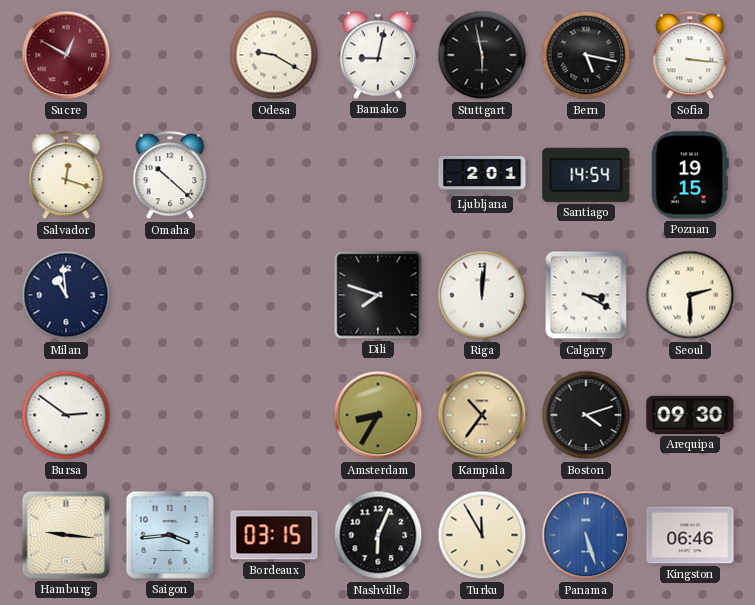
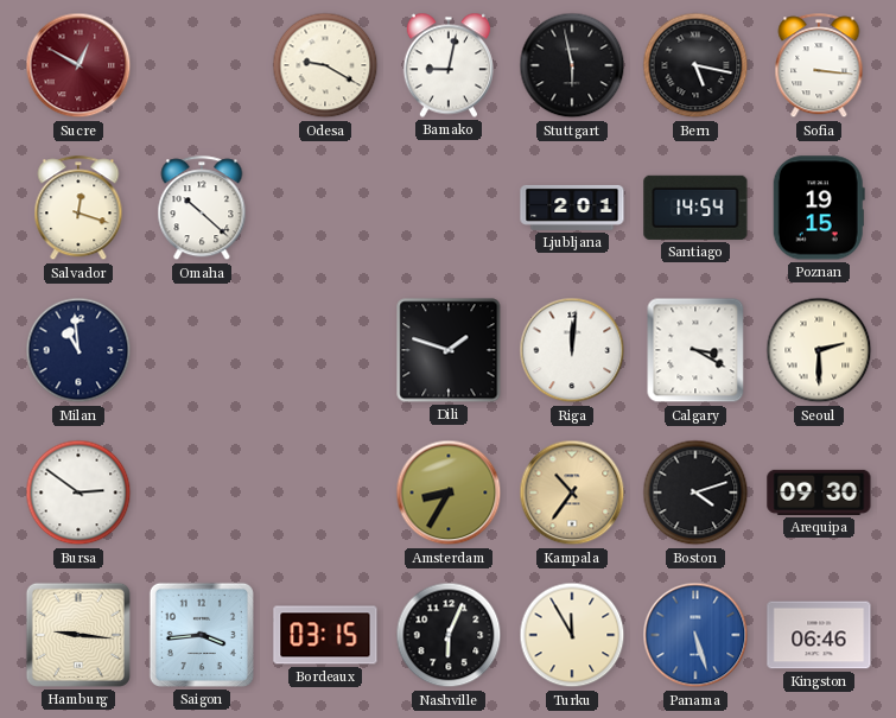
Dili: 7:48 -> 1:48 (449, 350)
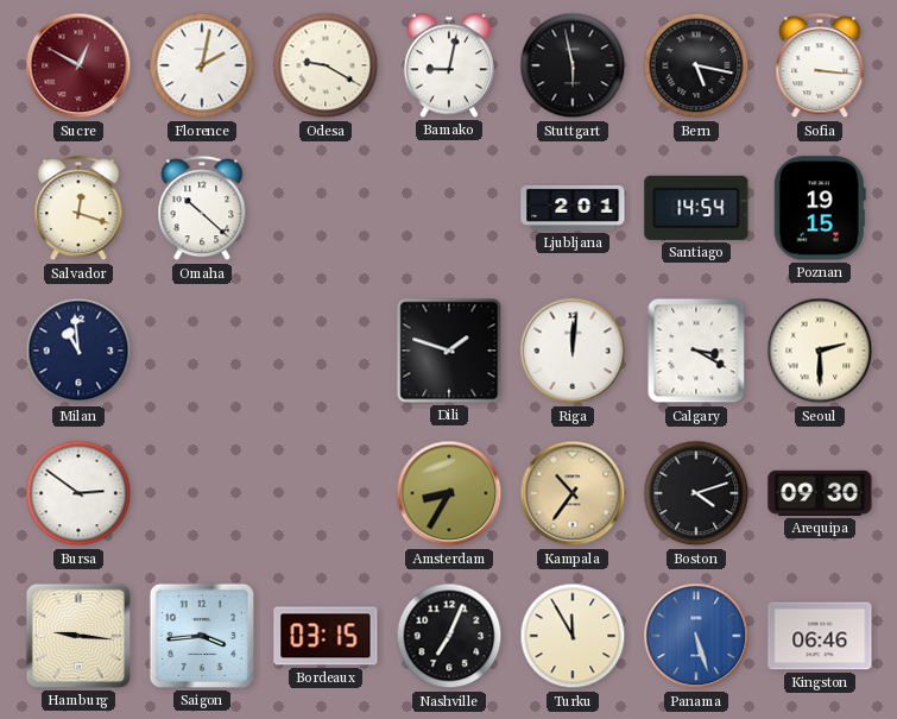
Florence: none -> 2:02 (202, 65)
Nashville: 6:04 -> 7:04 (449, 636)
